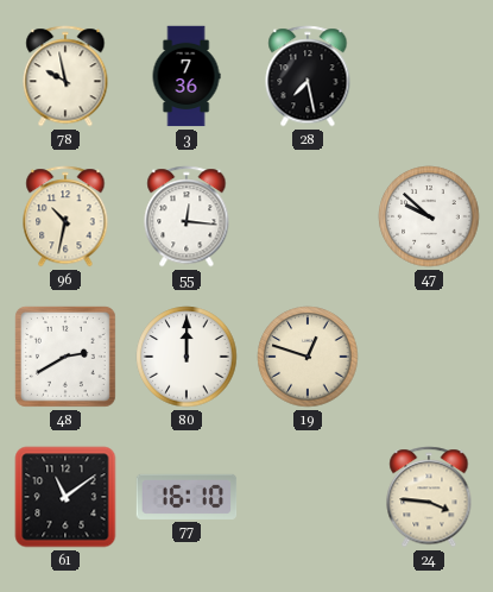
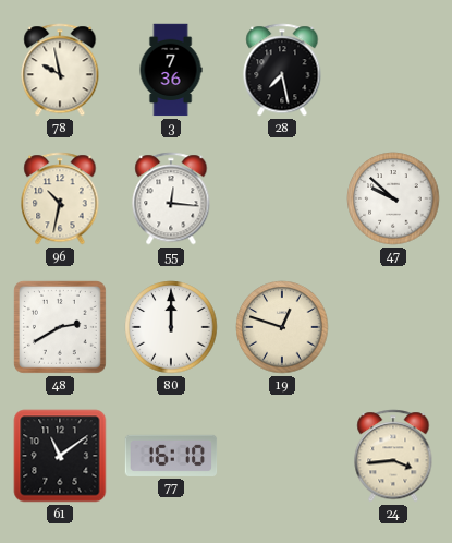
24: 3:46 -> 3:44 (393, 456)
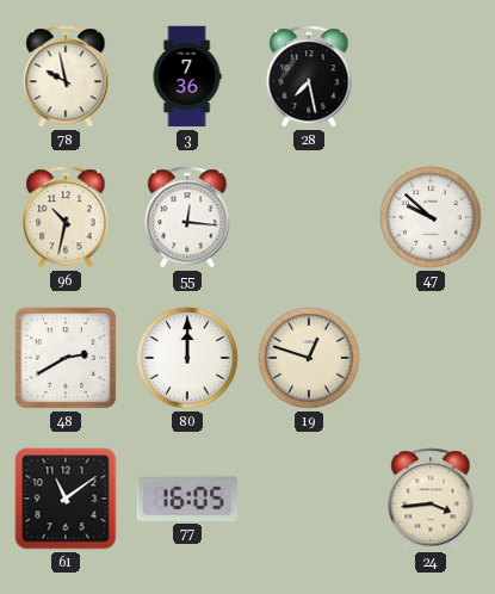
77: 16:10 -> 16:05 (187, 499)
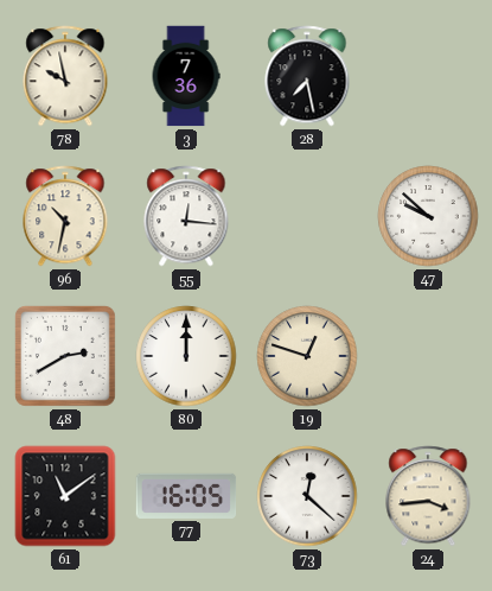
73: none -> 12:22 (307, 496)
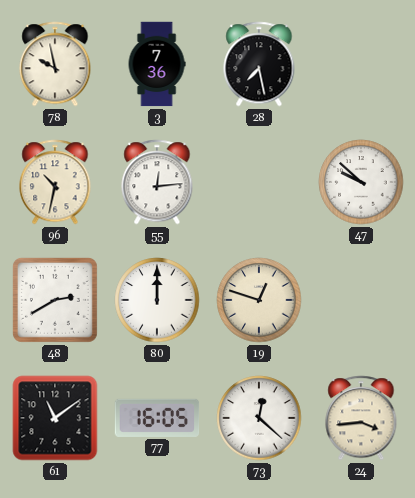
55: 12:16 -> 12:14 (157, 182)
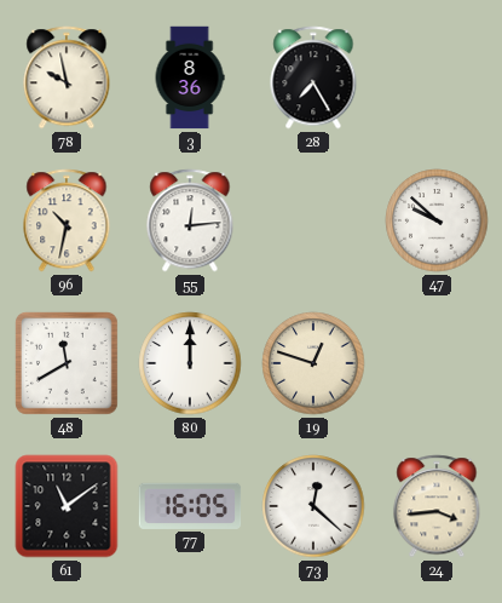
3: 7:36 -> 8:36 (190, 77)
28: 7:28 -> 7:25 (313, 77)
48: 2:40 -> 11:40 (67, 363)
